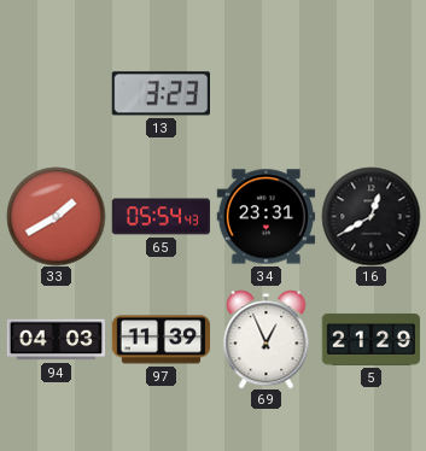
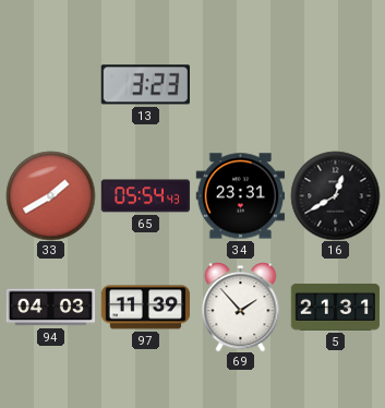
69: 12:56 -> 1:53 (241, 307)
5: 21:29 -> 21:31 (335, 307)
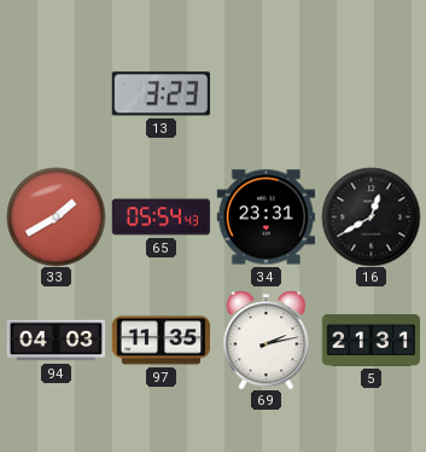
97: 11:39 -> 11:35 (161, 341)
69: 1:53 -> 2:13 (267, 340)
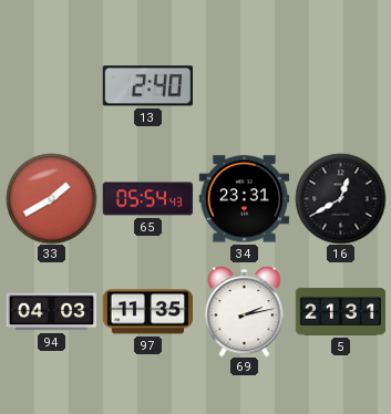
13: 3:23 -> 2:40 (147, 86)
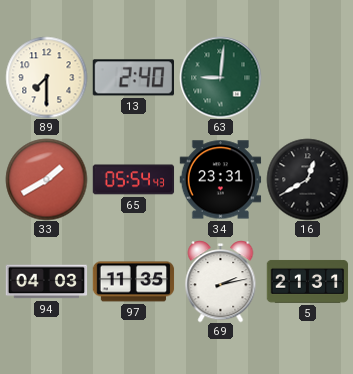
89: none -> 7:30 (46, 77)
63: none -> 9:01 (220, 77)
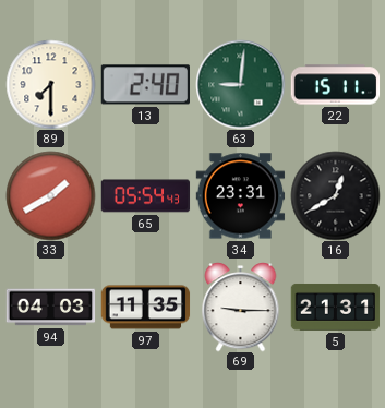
22: none -> 15:11 (335, 85)
69: 2:13 -> 9:15 (241, 307)
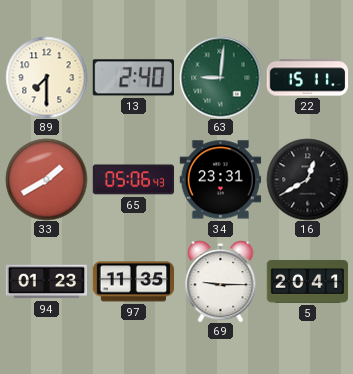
65: 05:54 -> 05:06 (133, 180)
94: 04:03 -> 01:23 (46, 282)
5: 21:31 -> 20:41 (307, 281)
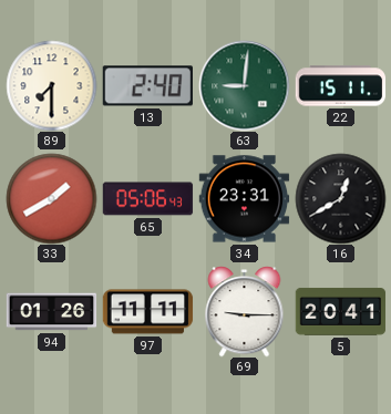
94: 01:23 -> 01:26 (51, 312)
97: 11:35 -> 11:11 (147, 312)
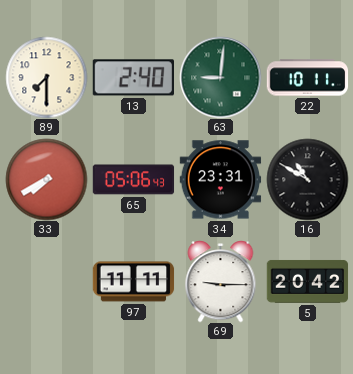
22: 15:11 -> 10:11 (307, 78)
33: 1:40 -> 7:40 (46, 179)
16: 12:40 -> 10:50 (307, 179)
94: 01:26 -> none (51, 312)
5: 20:41 -> 20:42 (307, 281)
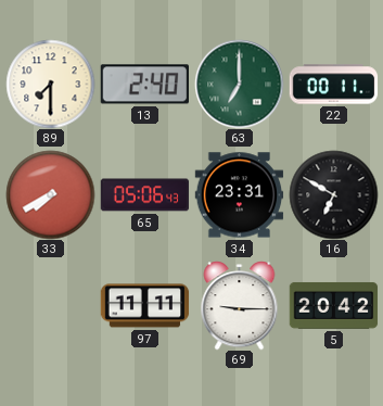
63: 9:01 -> 7:00 (239, 84)
22: 10:11 -> 00:11 (333, 85)
16: 10:50 -> 6:50 (333, 194)
